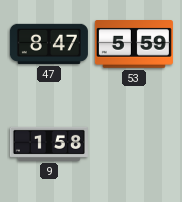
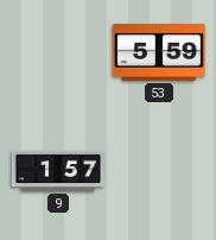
47: 8:47 -> none (49, 44)
9: 1:58 -> 1:57 (58, 171)
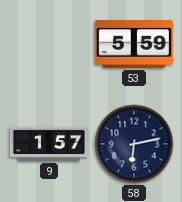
58: none -> 6:13 (134, 144)
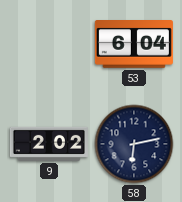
53: 5:59 -> 6:04 (134, 45)
9: 1:57 -> 2:02 (49, 144)
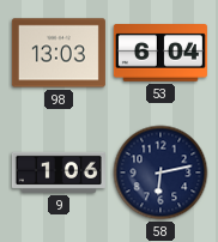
98: none -> 13:03 (59, 53)
9: 2:02 -> 1:06 (59, 173)
